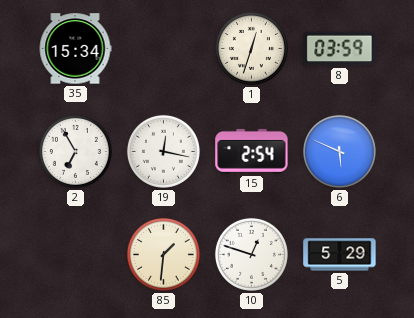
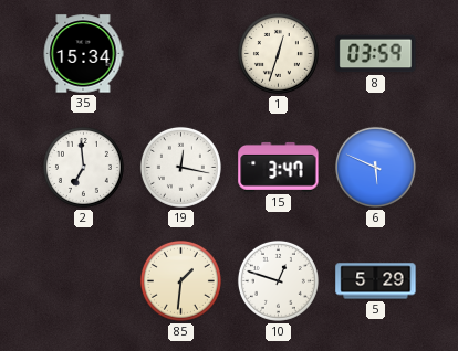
2: 6:55 -> 6:59 (83, 167)
15: 2:54 -> 3:47 (279, 167)
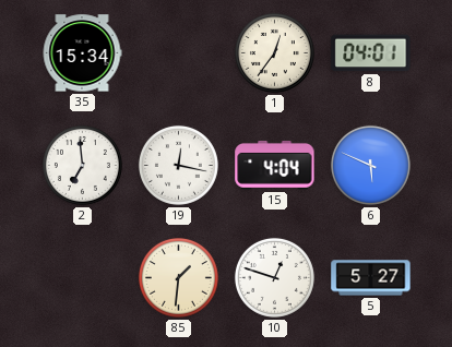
1: 12:33 -> 12:36 (274, 52)
8: 03:59 -> 04:01 (371, 53)
15: 3:47 -> 4:04 (275, 165)
5: 5:29 -> 5:27 (371, 278)
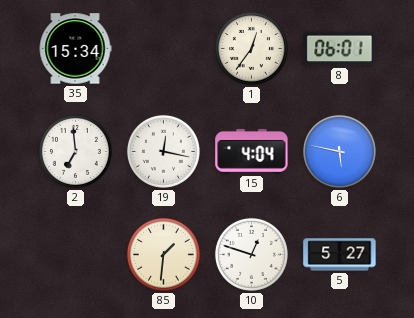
8: 04:01 -> 06:01 (340, 49)
6: 5:49 -> 5:47 (339, 151)
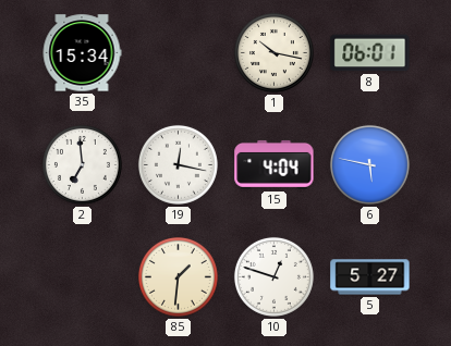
1: 12:36 -> 10:17 (273, 52)
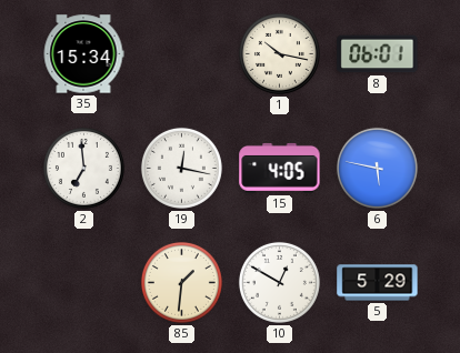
15: 4:04 -> 4:05 (280, 168)
10: 12:48 -> 12:50 (279, 282)
5: 5:27 -> 5:29 (378, 283)
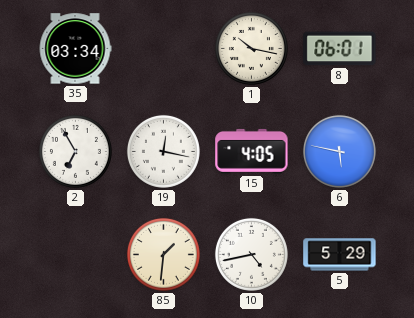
35: 15:34 -> 03:34 (75, 49)
2: 6:59 -> 6:55 (75, 151)
10: 12:50 -> 4:43 (251, 254)
